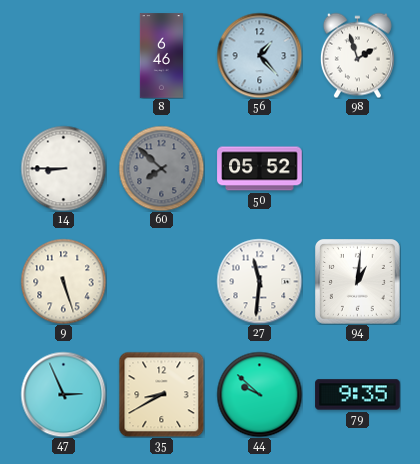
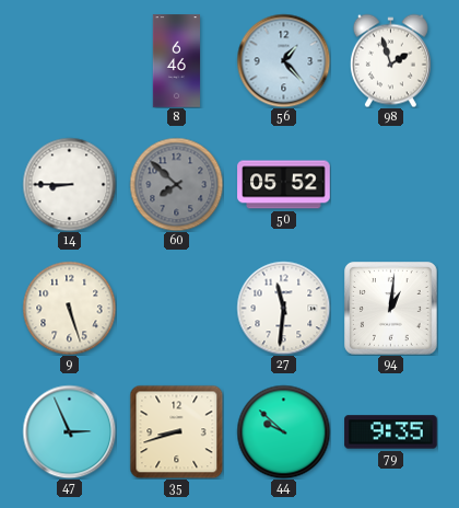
35: 8:40 -> 8:42 (176, 431)
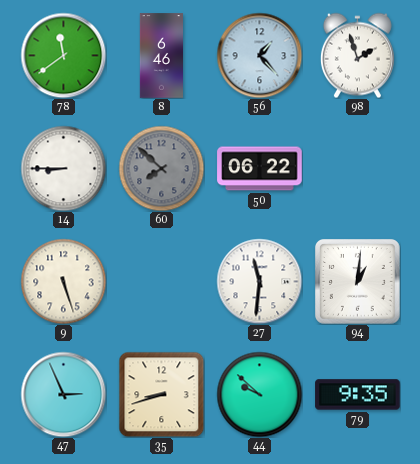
78: none -> 11:39 (63, 55)
50: 05:52 -> 06:22 (260, 169)
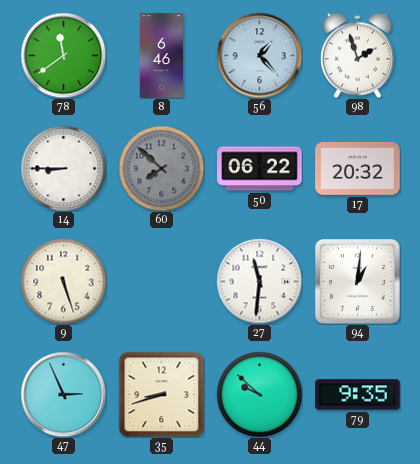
17: none -> 20:32 (358, 168)
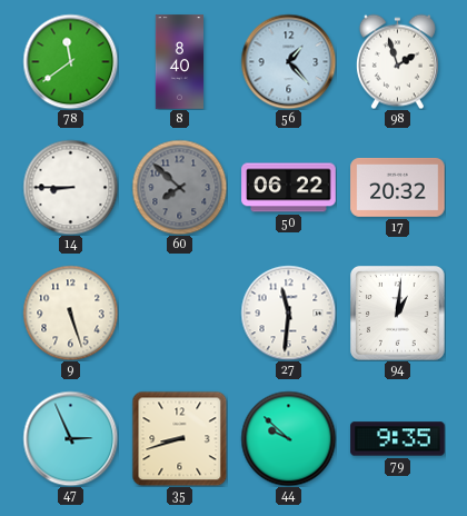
8: 6:46 -> 8:40 (179, 62)
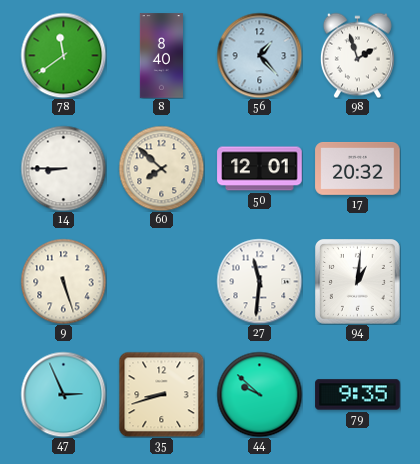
60 dial: grey -> cream (161, 168)
50: 06:22 -> 12:01 (260, 169)
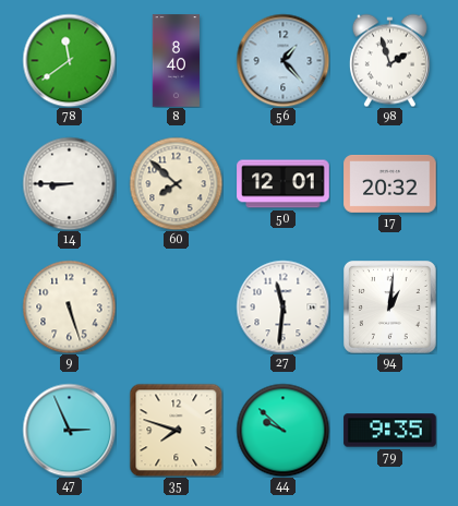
35: 8:42 -> 7:48 (176, 430)
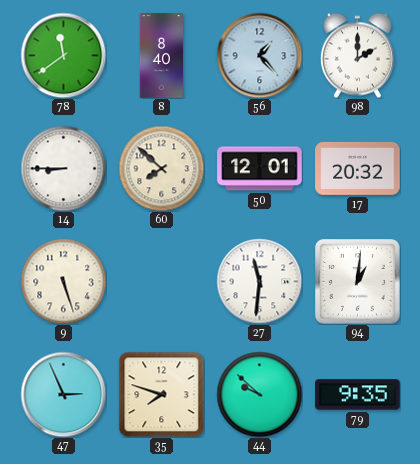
98: 1:57 -> 2:00 (357, 55)
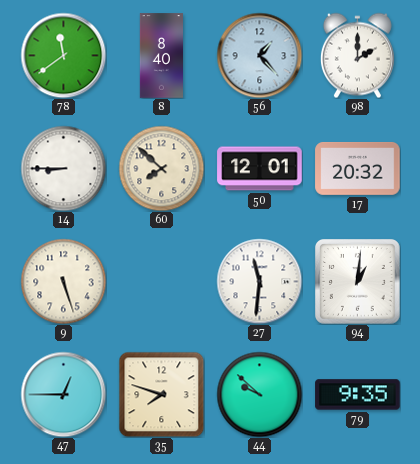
47: 2:56 -> 12:45 (63, 394)
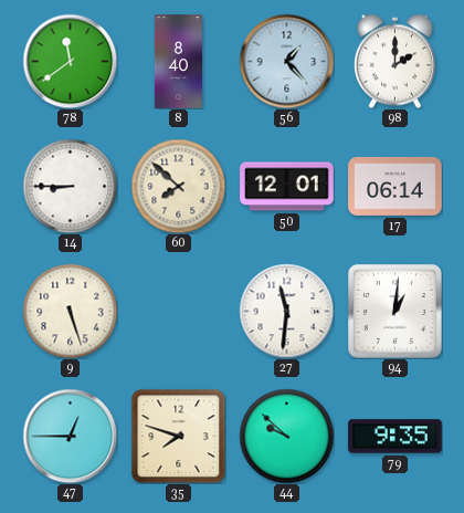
17: 20:32 -> 06:14 (396, 186)
